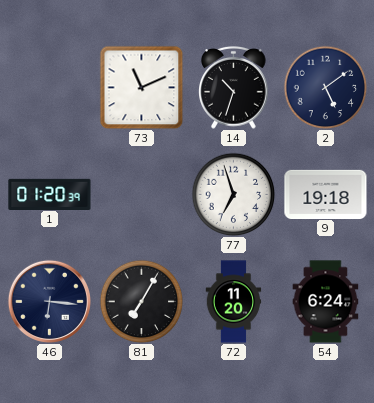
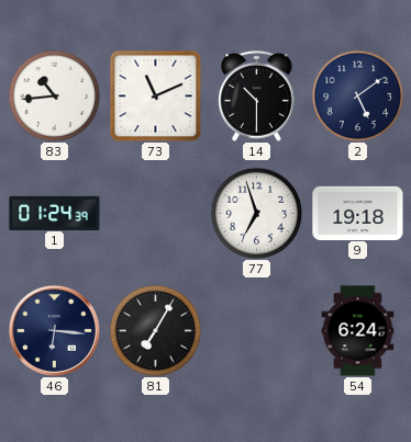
83: none -> 10:44 (54, 95)
14: 10:33 -> 10:30 (257, 97)
1: 01:20 -> 01:24 (55, 213)
72: 11:20 -> none (234, 302)
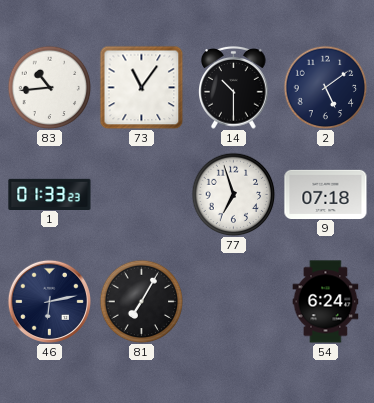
73: 11:11 -> 11:06 (141, 87)
1: 01:24 -> 01:33 (50, 194)
9: 19:18 -> 07:18 (326, 194)
46: 6:16 -> 6:13 (49, 301)
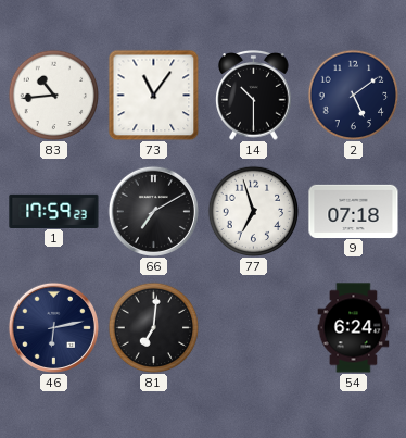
1: 01:33 -> 17:59 (54, 211)
66: none -> 7:10 (153, 211)
81: 7:05 -> 7:01 (153, 327)
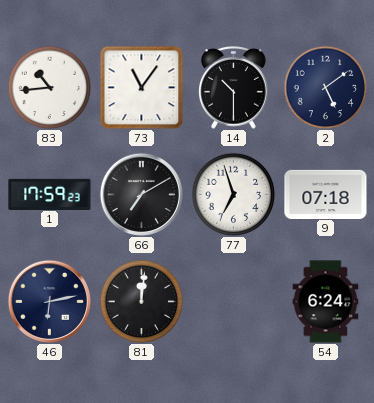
81: 7:01 -> 12:01 (141, 301)
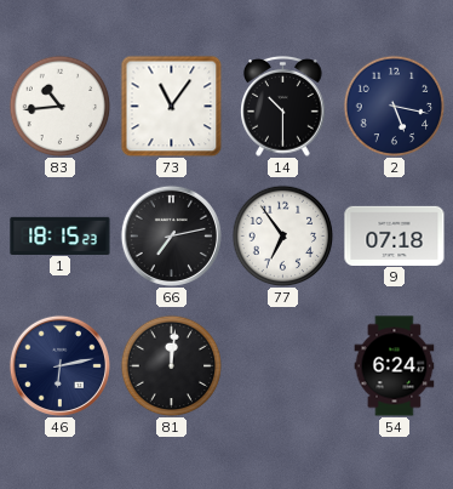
2: 5:09 -> 5:17 (394, 106)
1: 17:59 -> 18:15 (61, 235)
66: 7:10 -> 7:13 (171, 235)
77: 6:57 -> 6:54 (282, 235)
